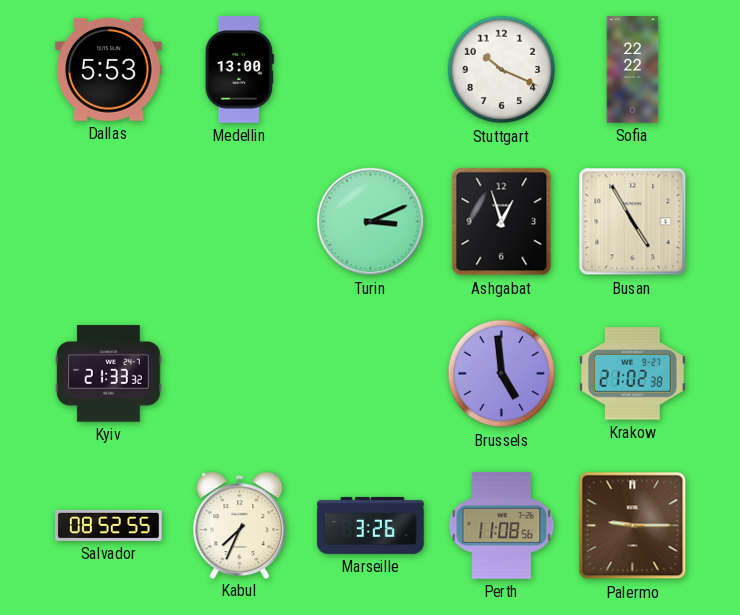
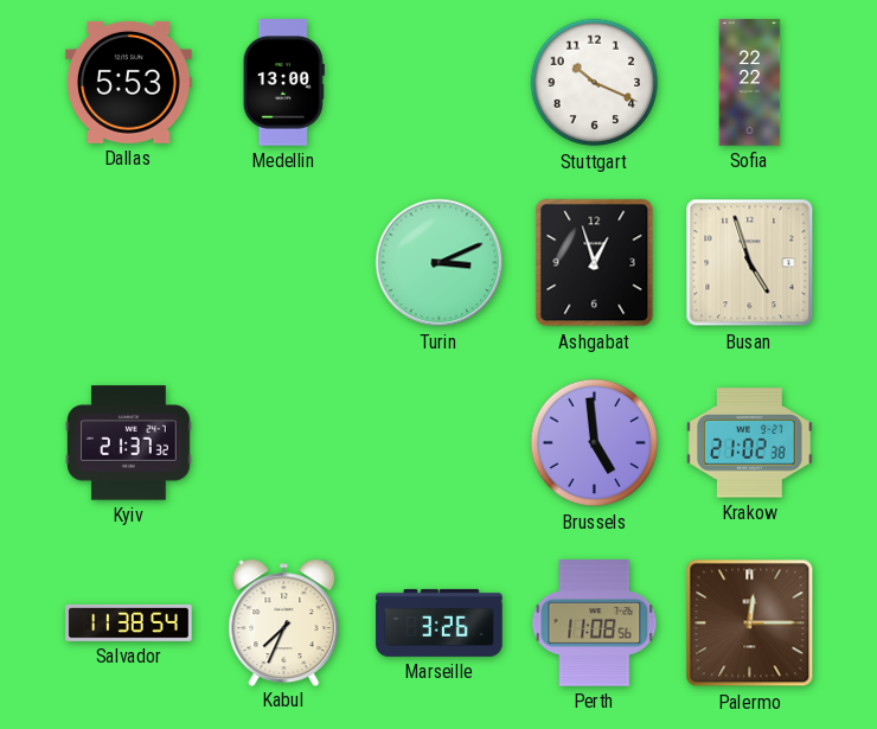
Busan: 4:55 -> 4:57 (750, 263)
Kyiv: 21:33 -> 21:37 (129, 443)
Salvador: 08:52 -> 11:38 (129, 622)
Palermo: 9:15 -> 12:15 (750, 624)
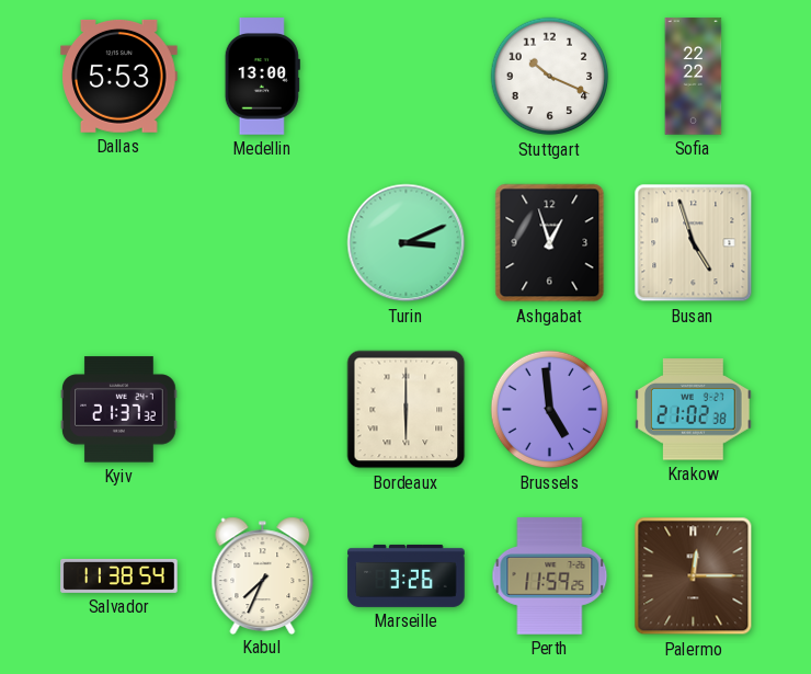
Bordeaux: none -> 6:00 (407, 410)
Perth: 11:08 -> 11:59 (550, 576)
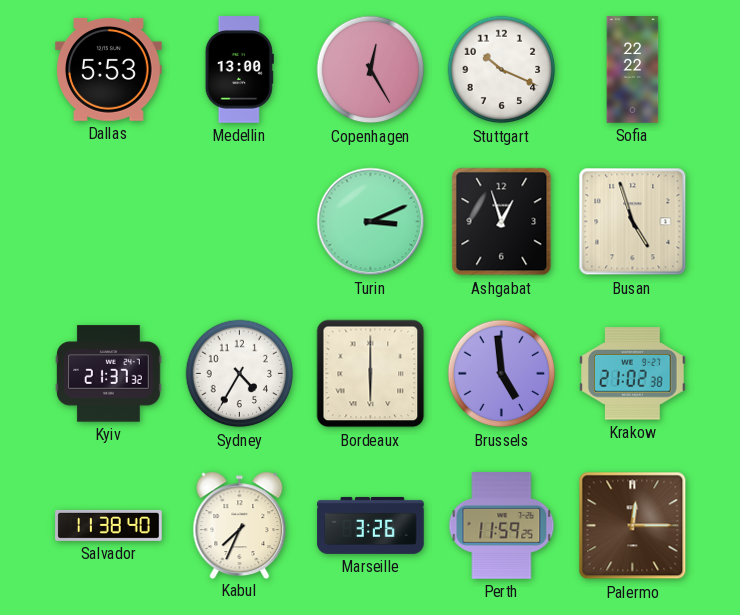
Copenhagen: none -> 12:25 (371, 70)
Sydney: none -> 4:35 (240, 374)
Salvador: 11:38:54 -> 11:38:40 (109, 525)
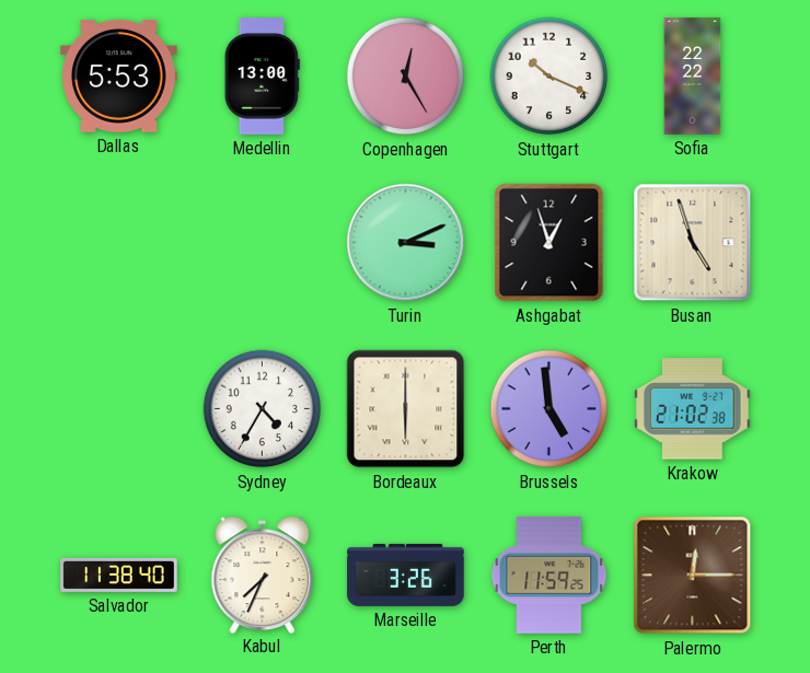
Kyiv: 21:37 -> none (109, 374)
